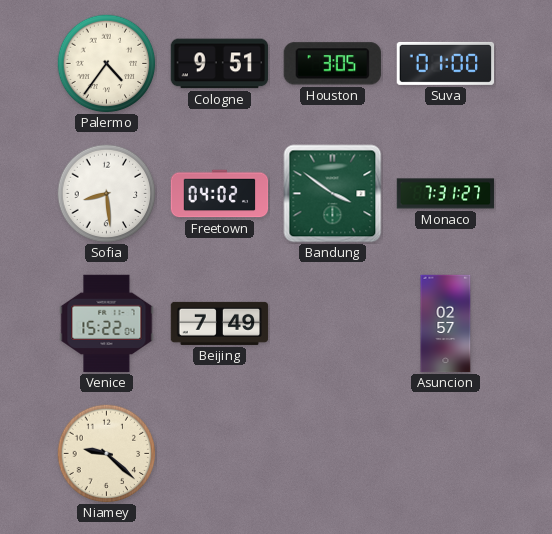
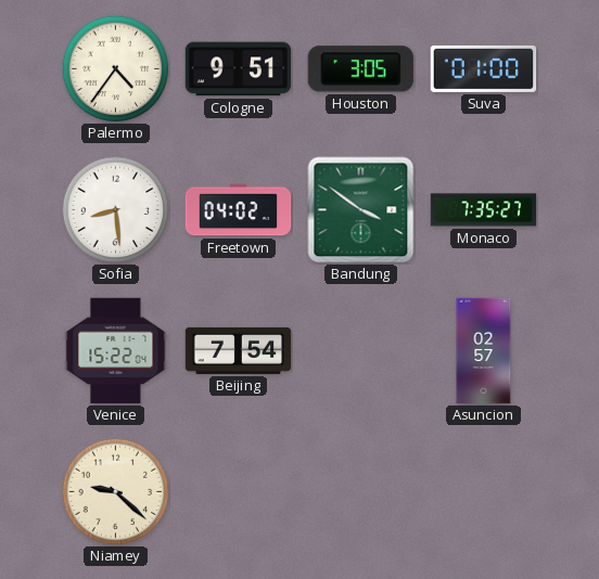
Monaco: 7:31 -> 7:35 (484, 210)
Beijing: 7:49 -> 7:54 (239, 350)
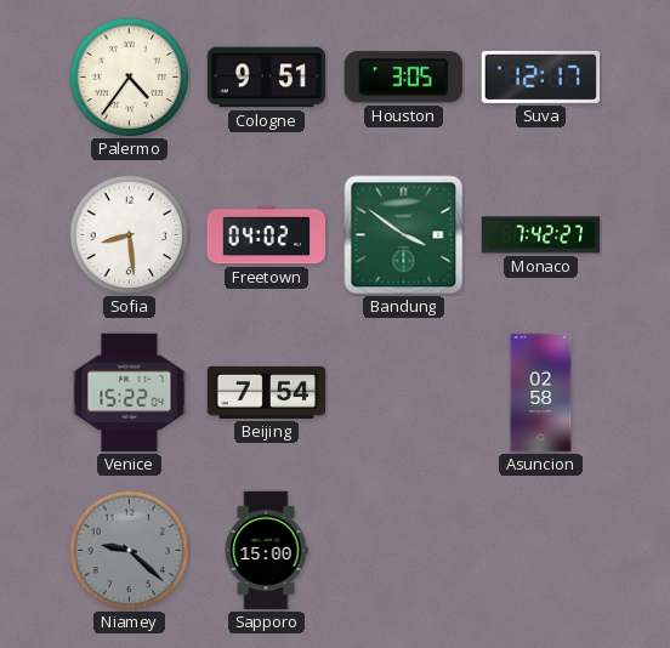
Suva: 01:00 -> 12:17 (541, 76)
Monaco: 7:35 -> 7:42 (541, 235)
Asuncion: 02:57 -> 02:58 (541, 393)
Niamey dial: cream -> grey (130, 551)
Sapporo: none -> 15:00 (266, 551)
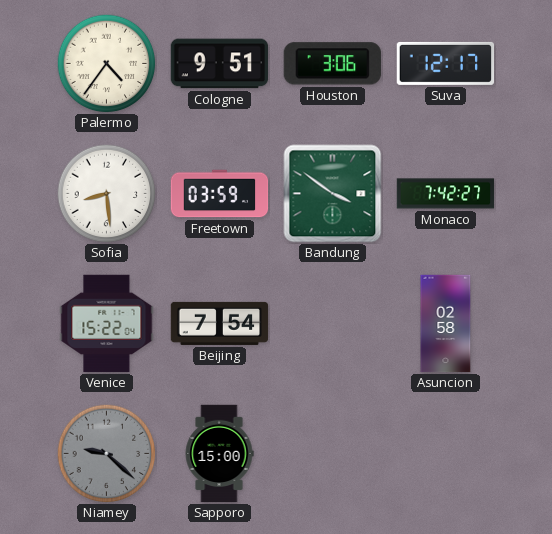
Houston: 3:05 -> 3:06 (332, 64)
Freetown: 04:02 -> 03:59 (220, 194)
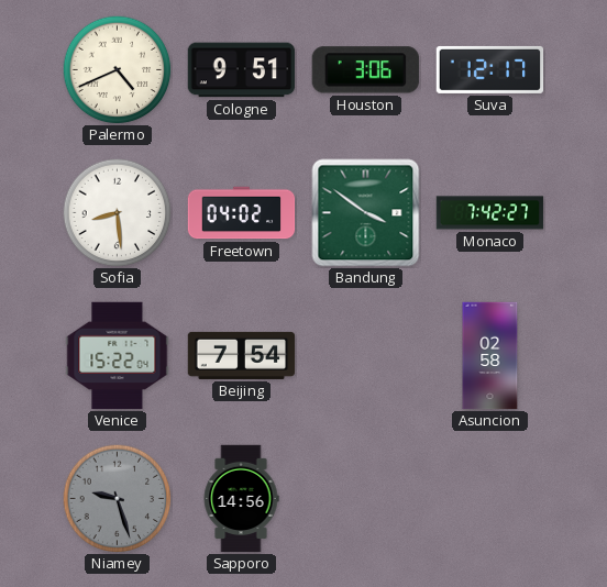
Palermo: 4:36 -> 4:41 (118, 70)
Freetown: 03:59 -> 04:02 (242, 213)
Niamey: 9:22 -> 9:27 (118, 499)
Sapporo: 15:00 -> 14:56 (241, 499)
